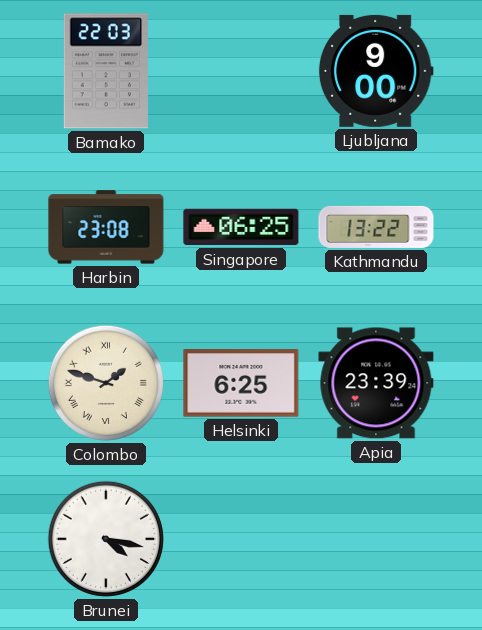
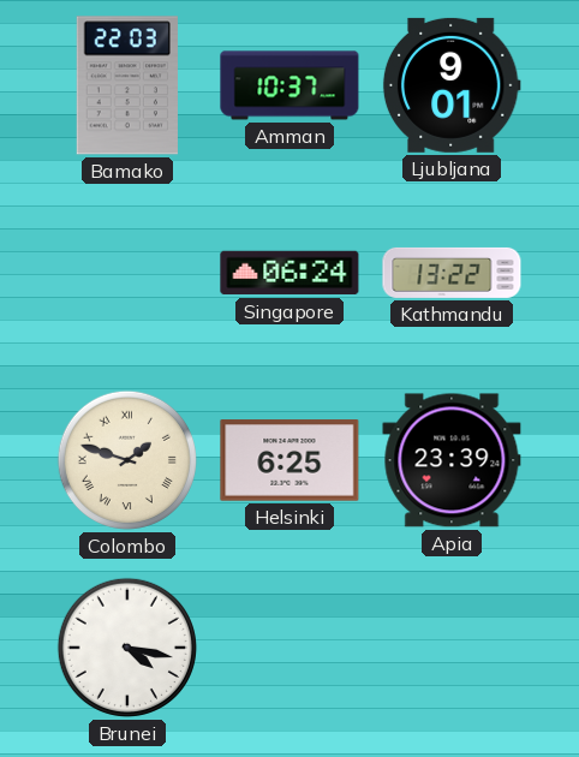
Amman: none -> 10:37 (289, 85)
Ljubljana: 9:00 -> 9:01 (452, 85)
Harbin: 23:08 -> none (106, 227)
Singapore: 06:25 -> 06:24 (289, 273)
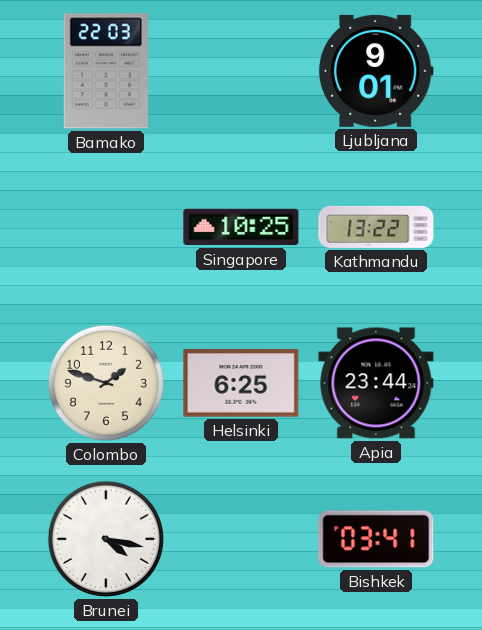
Amman: 10:37 -> none (289, 85)
Singapore: 06:24 -> 10:25 (241, 227)
Colombo numerals: Roman -> Arabic (106, 383)
Apia: 23:39 -> 23:44 (376, 383)
Bishkek: none -> 03:41 (376, 539)
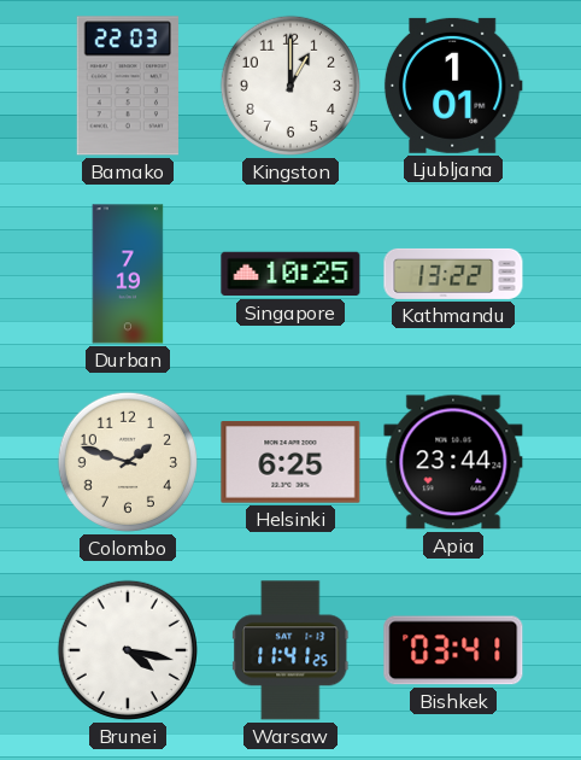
Kingston: none -> 1:00 (290, 86)
Ljubljana: 9:01 -> 1:01 (453, 86)
Durban: none -> 7:19 (128, 274)
Warsaw: none -> 11:41 (290, 650)
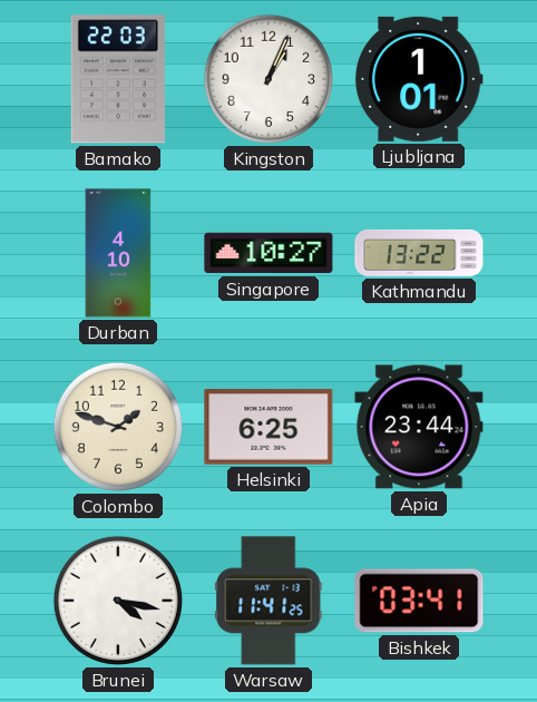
Kingston: 1:00 -> 1:04 (268, 79)
Durban: 7:19 -> 4:10 (118, 253)
Singapore: 10:25 -> 10:27 (268, 253)
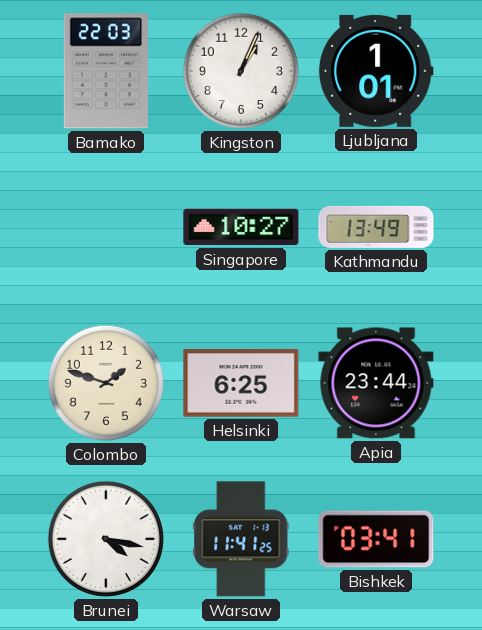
Durban: 4:10 -> none (118, 253)
Kathmandu: 13:22 -> 13:49 (376, 227)
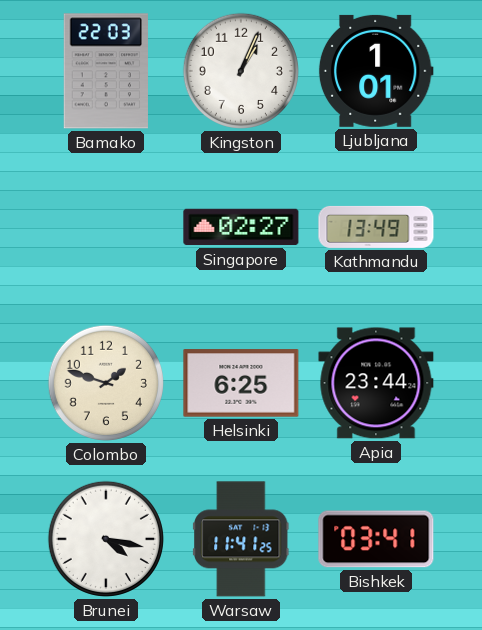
Singapore: 10:27 -> 02:27 (241, 227)
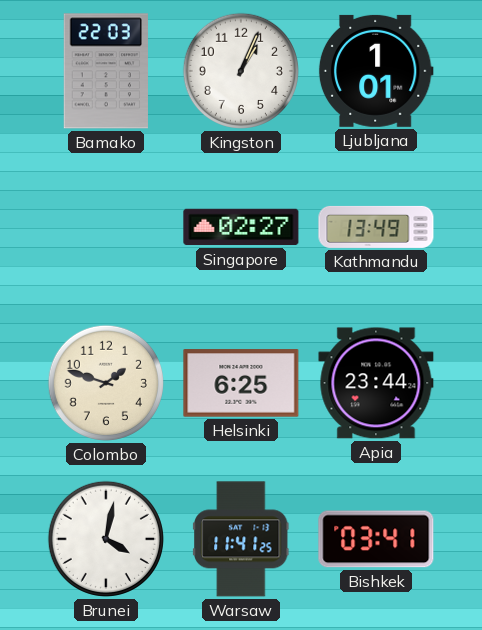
Brunei: 4:17 -> 4:02 (106, 539)
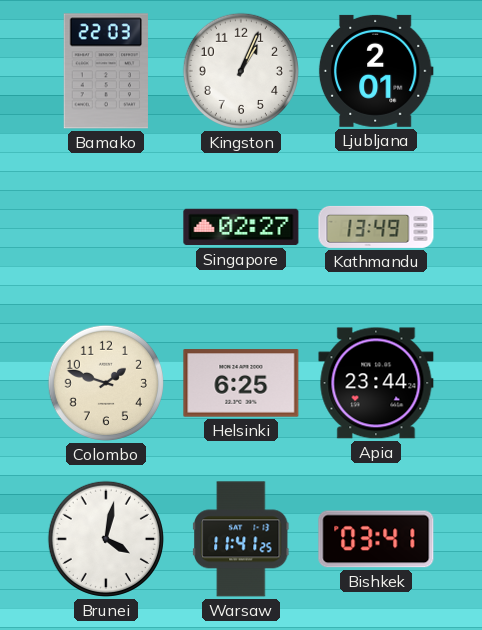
Ljubljana: 1:01 -> 2:01 (376, 71)
